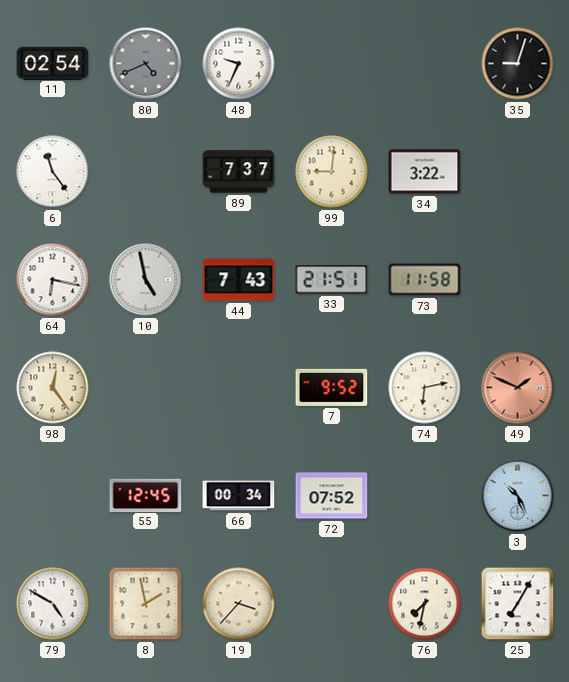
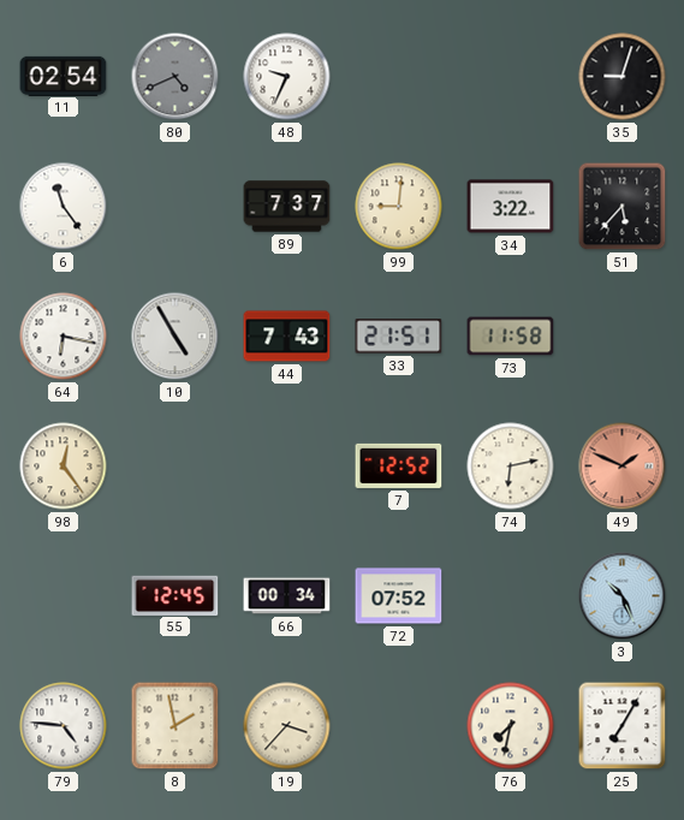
51: none -> 5:37 (623, 207)
10: 4:58 -> 4:55 (176, 337)
7: 9:52 -> 12:52 (399, 465)
79: 4:50 -> 4:46 (64, 726)
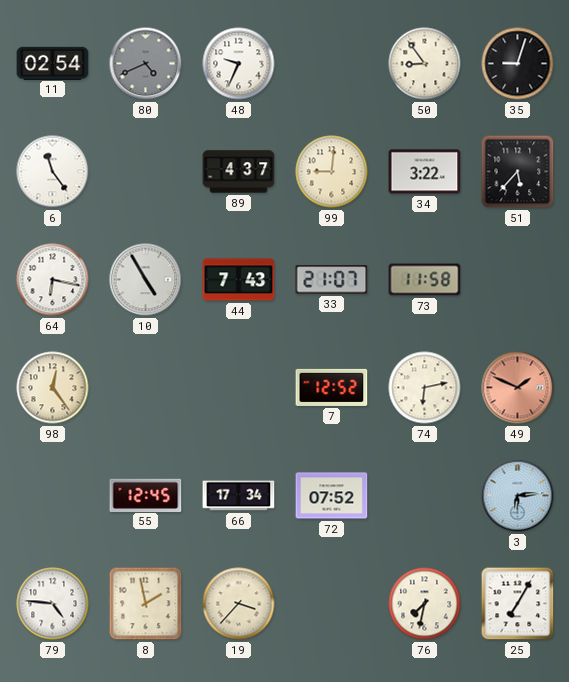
50: none -> 8:54 (425, 64)
89: 7:37 -> 4:37 (239, 172)
33: 21:51 -> 21:07 (332, 280)
66: 00:34 -> 17:34 (239, 496)
3: 10:26 -> 6:14 (518, 496)
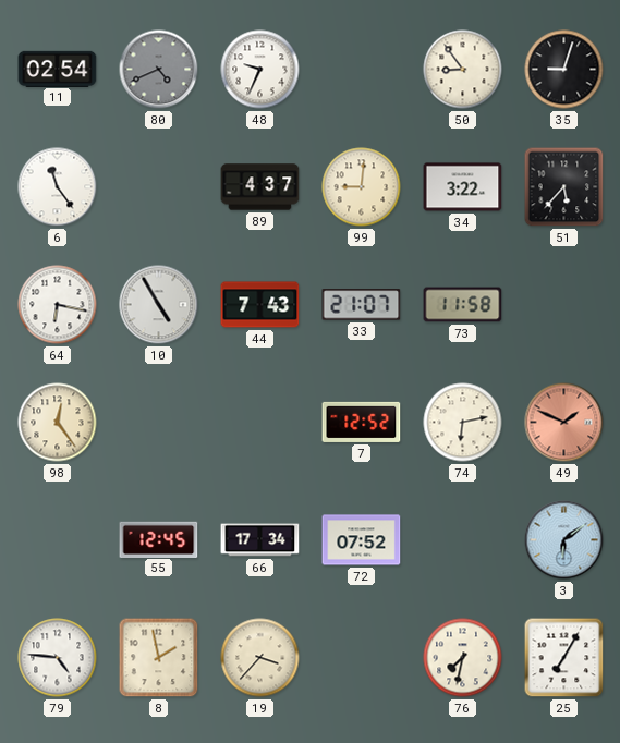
3: 6:14 -> 6:09 (564, 540)
